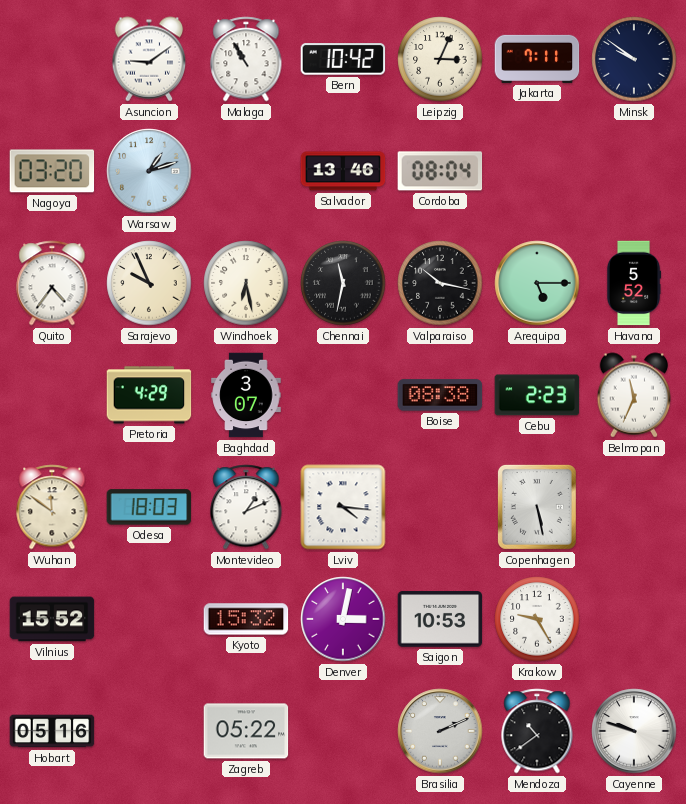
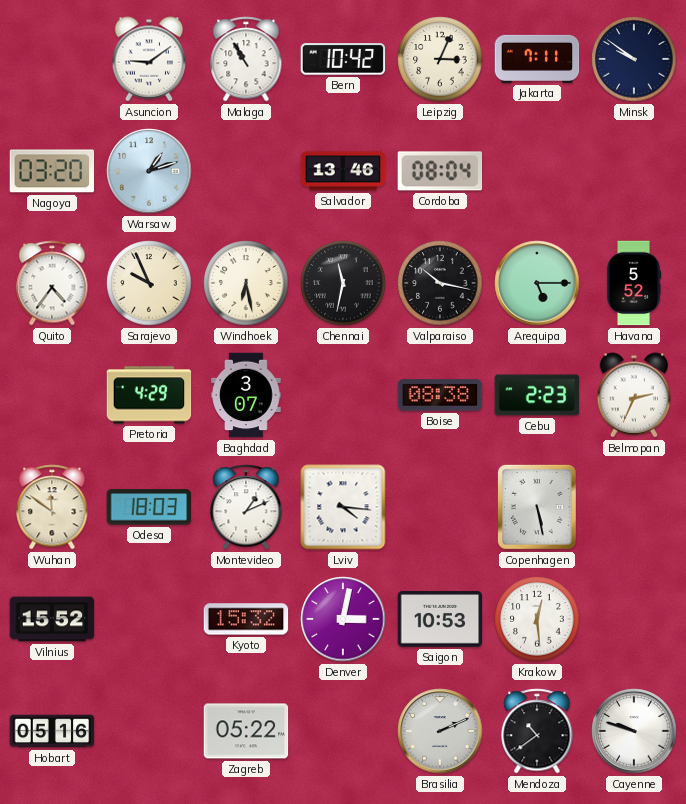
Belmopan: 11:34 -> 2:34 (634, 395)
Krakow: 9:25 -> 12:29 (537, 619)
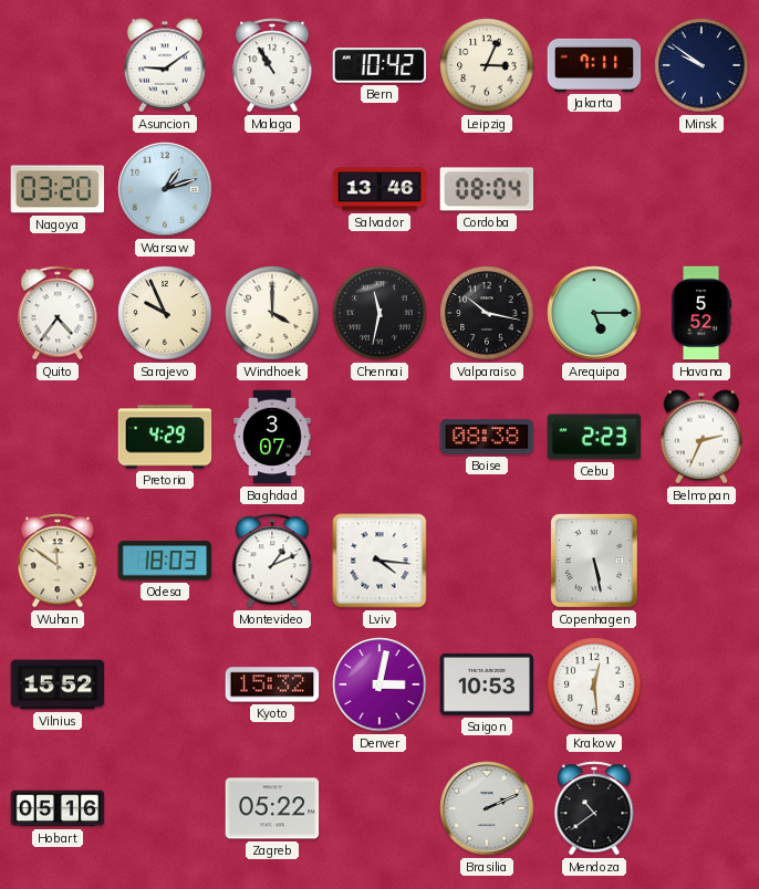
Windhoek: 6:28 -> 4:00 (272, 313)
Cayenne: 9:48 -> none (634, 731)
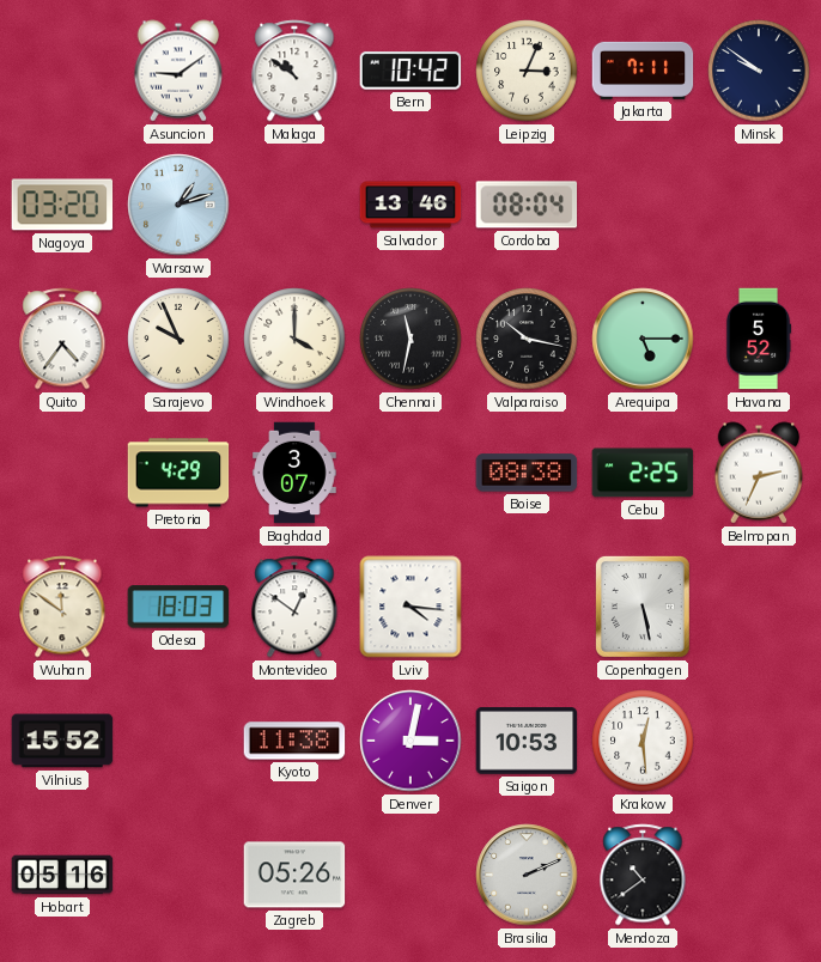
Malaga: 10:55 -> 10:51 (294, 71)
Cebu: 2:23 -> 2:25 (643, 473)
Montevideo: 1:11 -> 12:51 (294, 607)
Kyoto: 15:32 -> 11:38 (294, 741)
Zagreb: 05:22 -> 05:26 (294, 875)
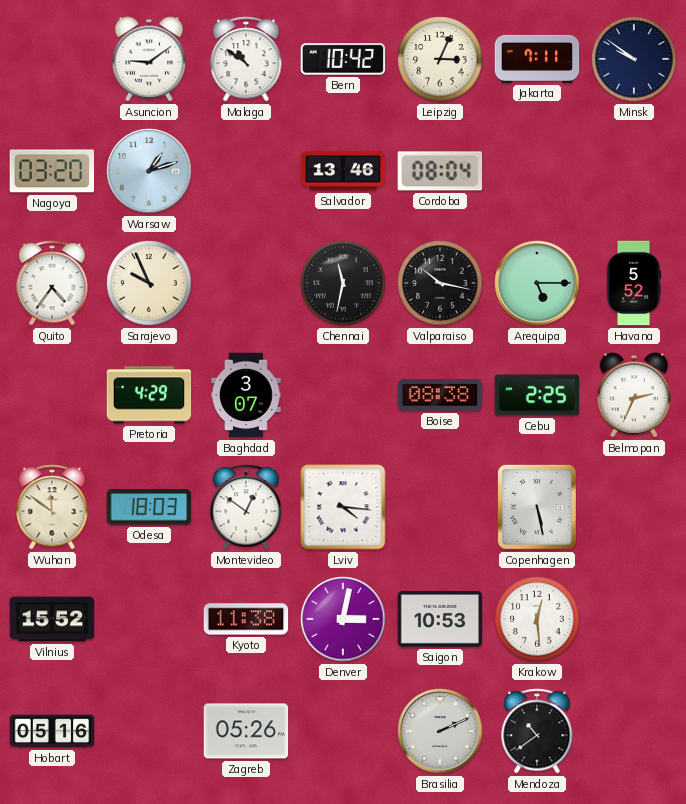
Windhoek: 4:00 -> none (294, 339)
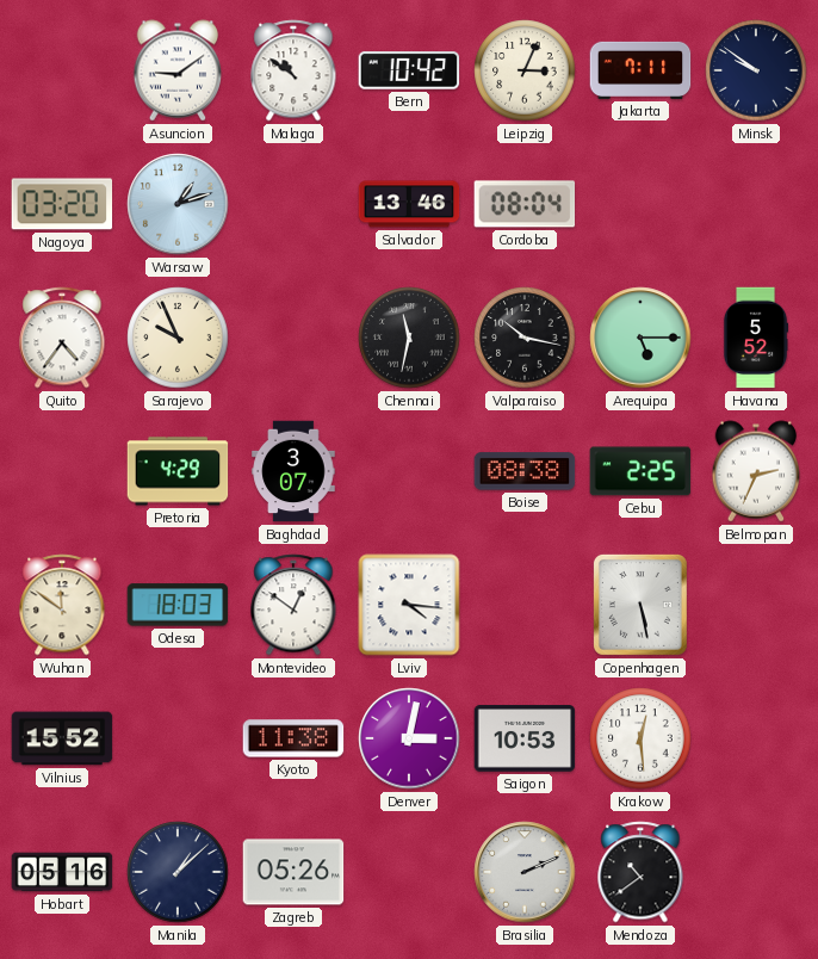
Manila: none -> 1:08 (178, 872)
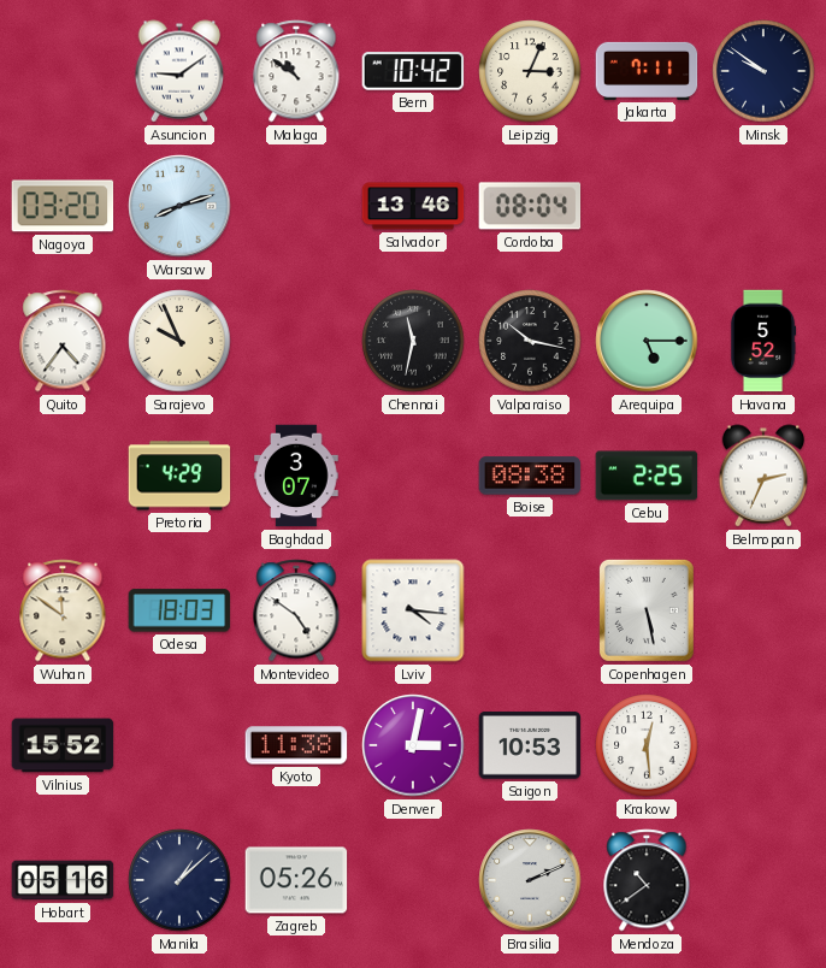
Warsaw: 1:12 -> 8:12 (179, 206)
Montevideo: 12:51 -> 4:51 (296, 610)
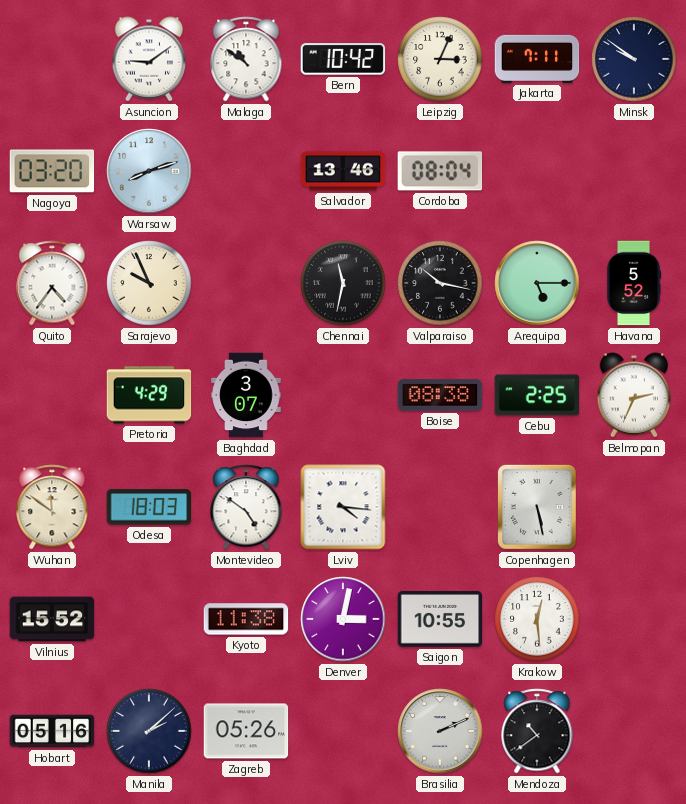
Saigon: 10:53 -> 10:55 (440, 619)
Manila: 1:08 -> 2:08 (149, 731)
